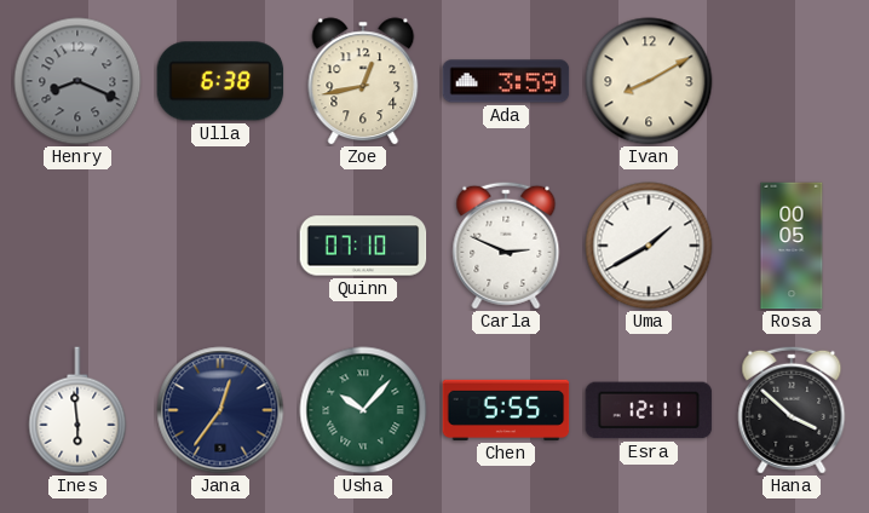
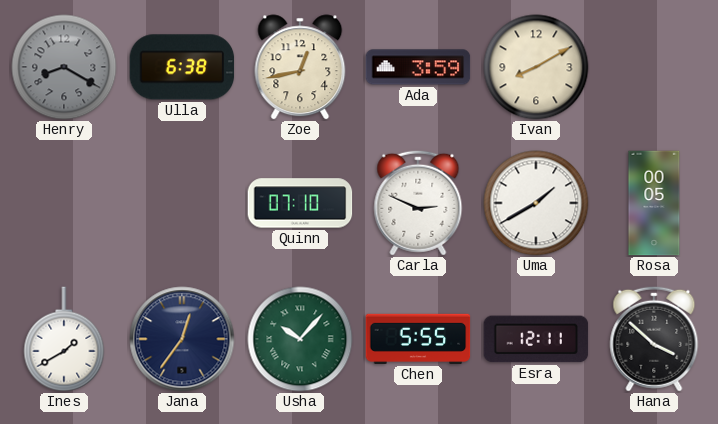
Henry: 8:19 -> 8:20 (64, 67)
Ines: 5:59 -> 1:40 (64, 339)
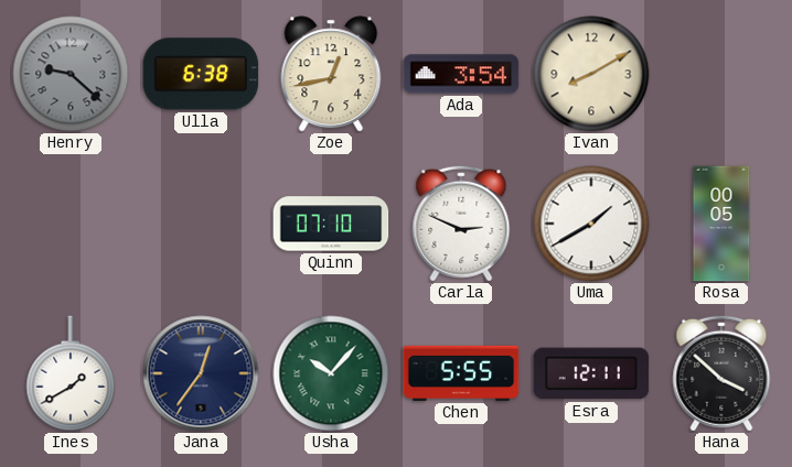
Henry: 8:20 -> 9:22 (71, 74)
Ada: 3:59 -> 3:54 (461, 74)
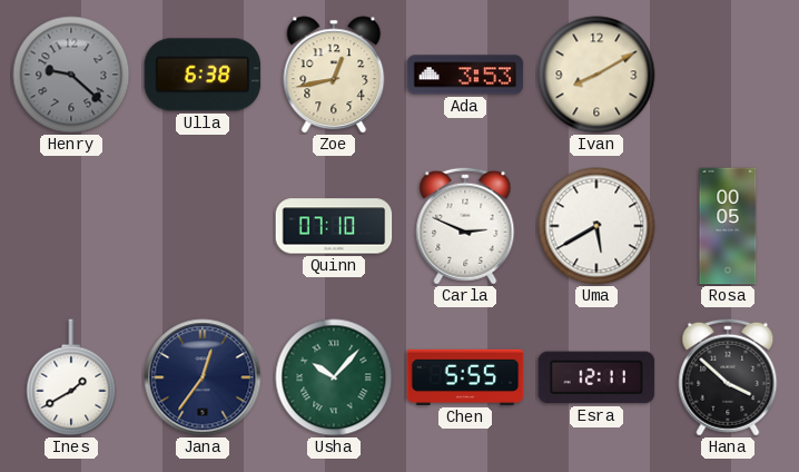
Ada: 3:54 -> 3:53 (465, 75)
Uma: 1:40 -> 5:40 (596, 226)
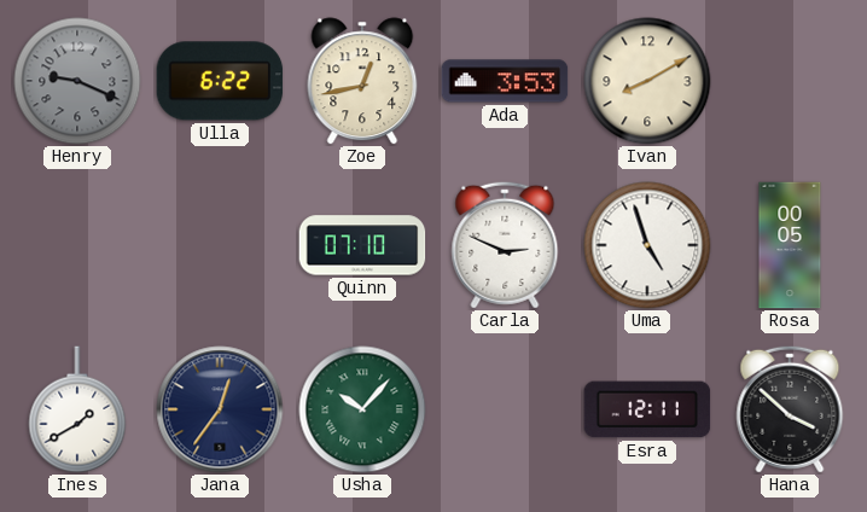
Henry: 9:22 -> 9:19 (77, 81)
Ulla: 6:38 -> 6:22 (220, 81)
Uma: 5:40 -> 4:57 (647, 245)
Chen: 5:55 -> none (465, 377)
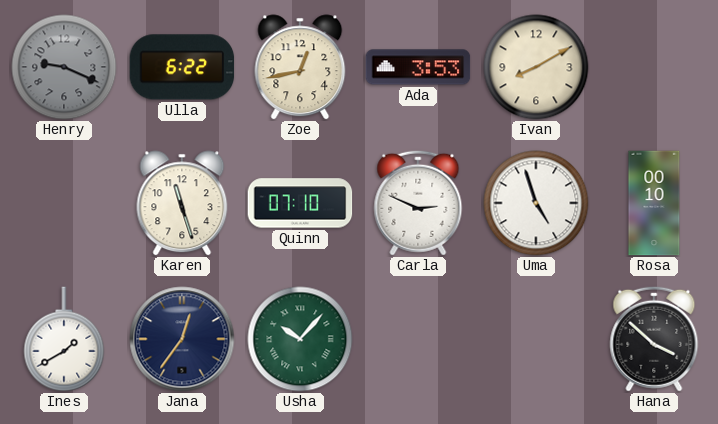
Karen: none -> 11:27 (182, 203)
Rosa: 00:05 -> 00:10 (654, 203)
Esra: 12:11 -> none (647, 409)
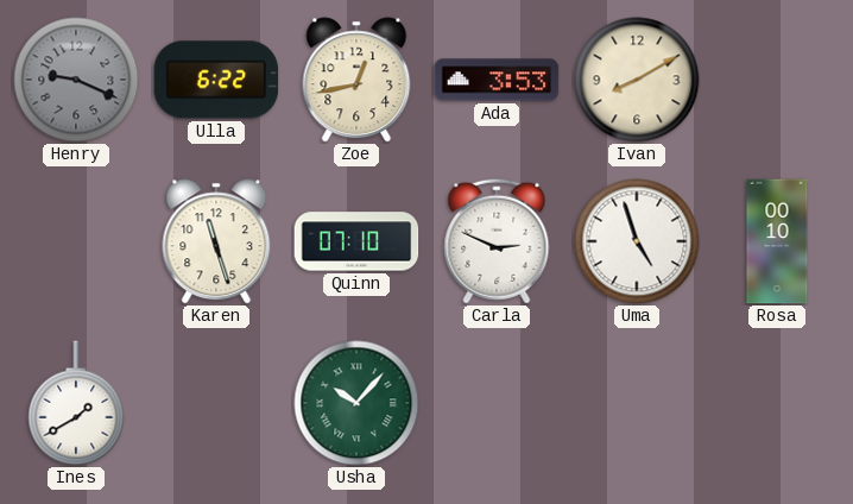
Jana: 12:36 -> none (182, 339)
Hana: 3:52 -> none (654, 339)
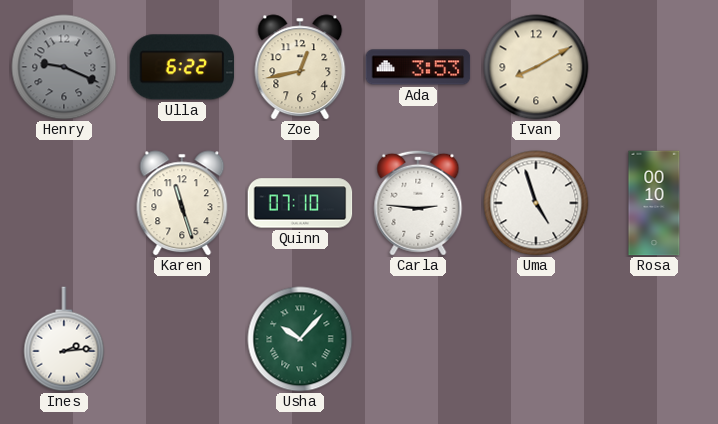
Carla: 2:49 -> 2:46 (418, 203)
Ines: 1:40 -> 2:14 (64, 339)
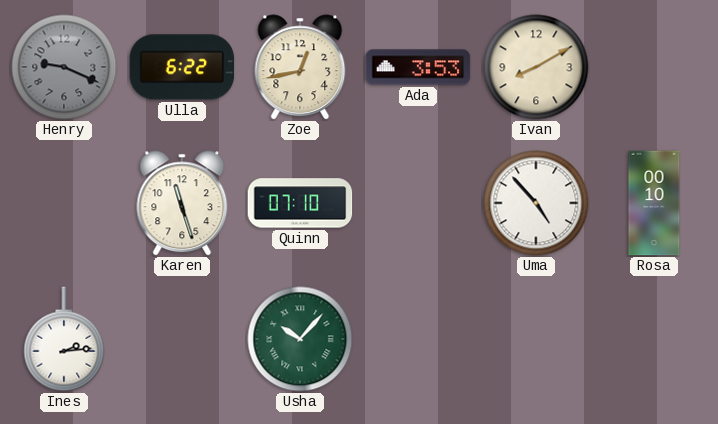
Carla: 2:46 -> none (418, 203)
Uma: 4:57 -> 4:53 (536, 203)
